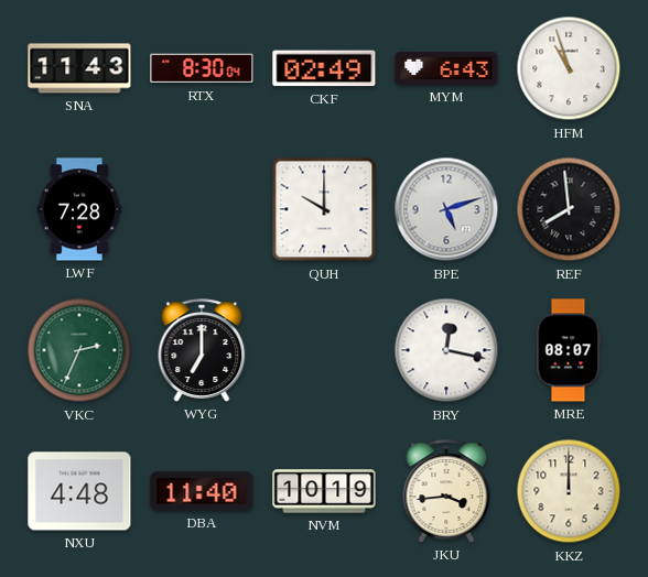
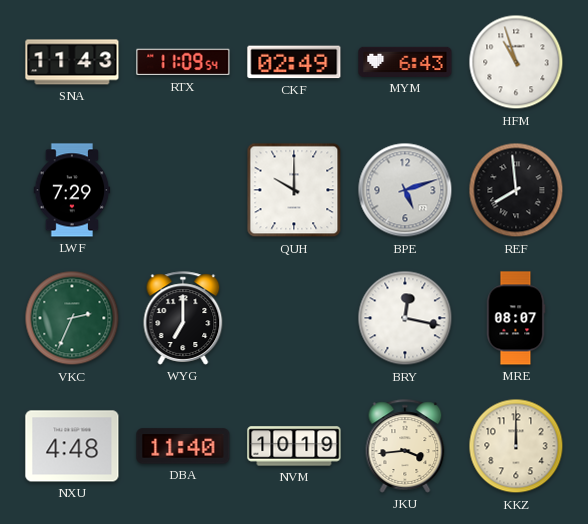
RTX: 8:30 -> 11:09 (183, 62)
LWF: 7:28 -> 7:29 (72, 190)
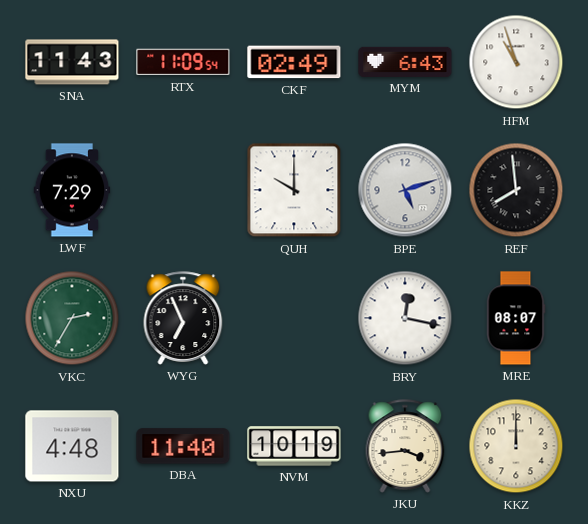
VKC: 2:34 -> 2:35 (72, 318)
WYG: 7:00 -> 6:56 (183, 318)
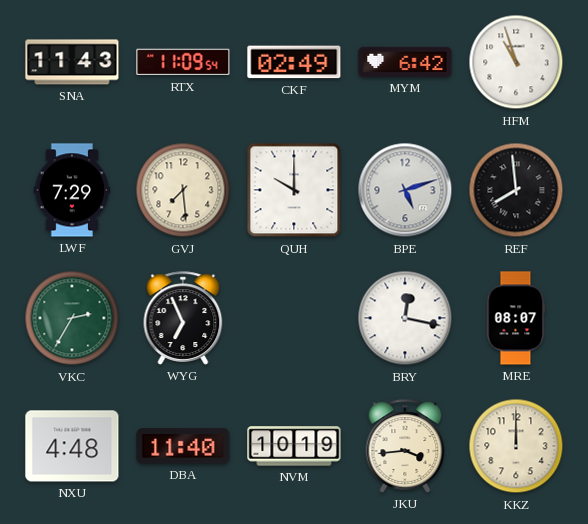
MYM: 6:43 -> 6:42 (405, 62)
GVJ: none -> 7:29 (183, 190)
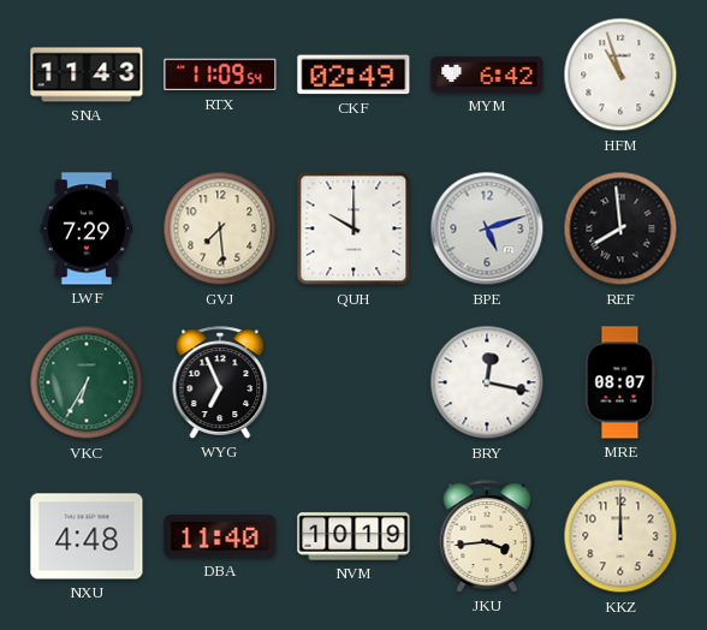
VKC: 2:35 -> 6:35 (87, 382)
